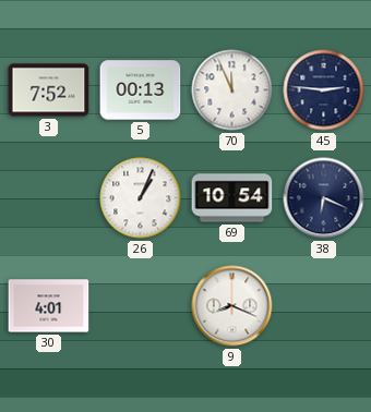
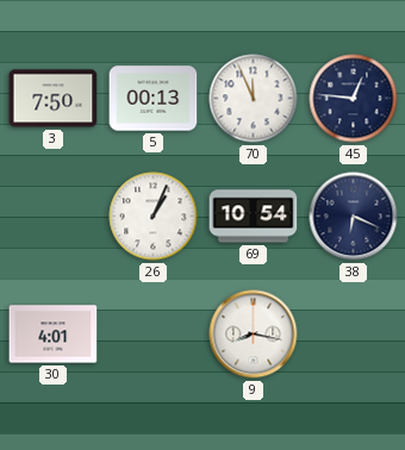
3: 7:52 -> 7:50 (54, 99)
45: 2:46 -> 12:46 (354, 99)
9: 8:19 -> 8:17 (254, 335)
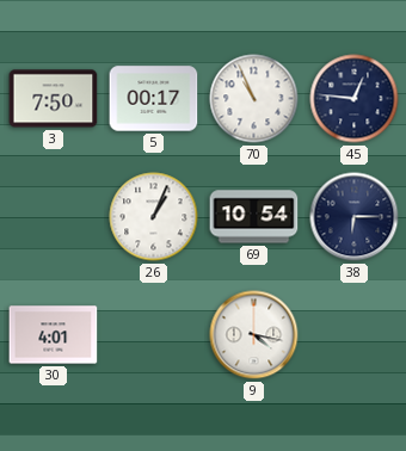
5: 00:13 -> 00:17 (154, 99)
70: 11:56 -> 10:56 (254, 99)
38: 6:19 -> 6:15 (355, 217)
9: 8:17 -> 4:17 (254, 335)
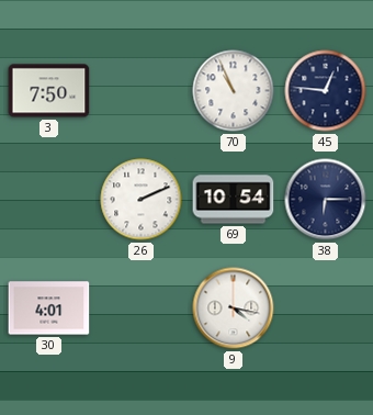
5: 00:17 -> none (154, 99)
26: 1:04 -> 2:11 (142, 200)
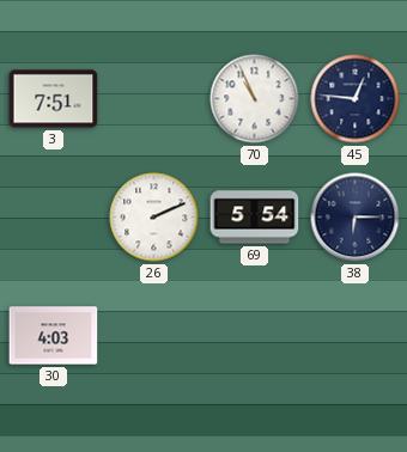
3: 7:50 -> 7:51 (54, 99)
69: 10:54 -> 5:54 (255, 218)
30: 4:01 -> 4:03 (54, 336)
9: 4:17 -> none (234, 309)
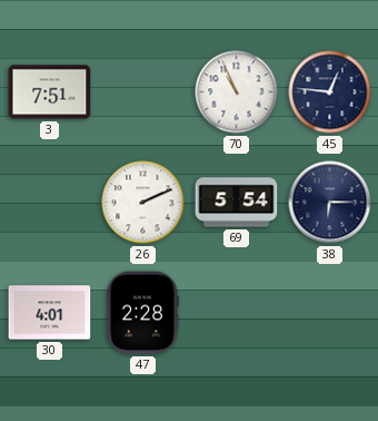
30: 4:03 -> 4:01 (50, 313)
47: none -> 2:28 (142, 313)
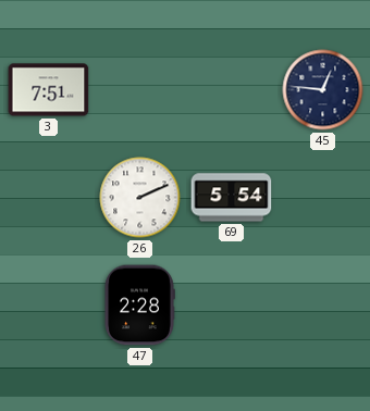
70: 10:56 -> none (237, 92)
38: 6:15 -> none (330, 203)
30: 4:01 -> none (50, 313)
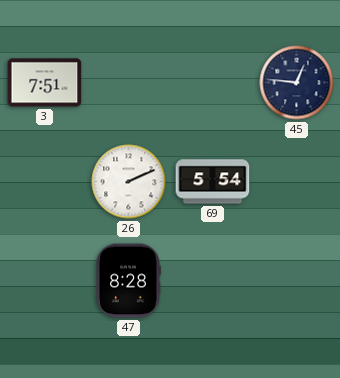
47: 2:28 -> 8:28 (128, 281)
